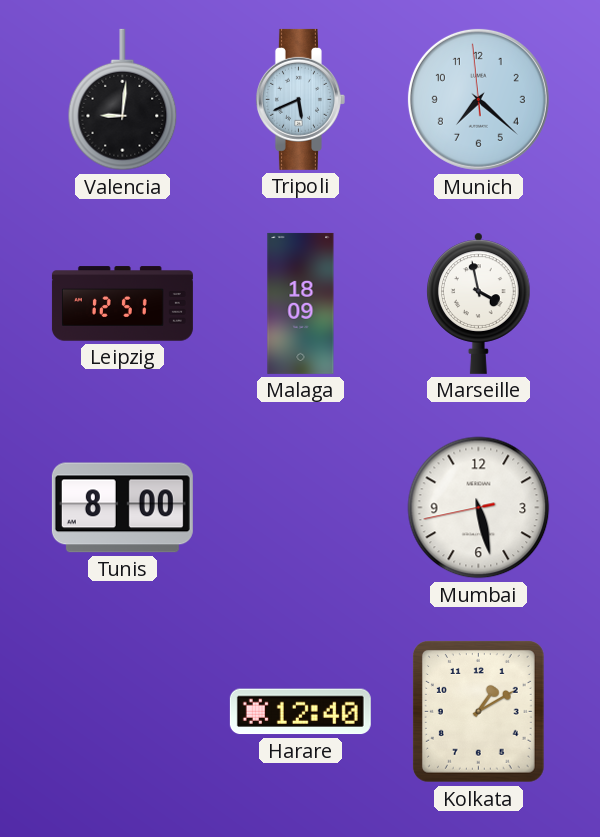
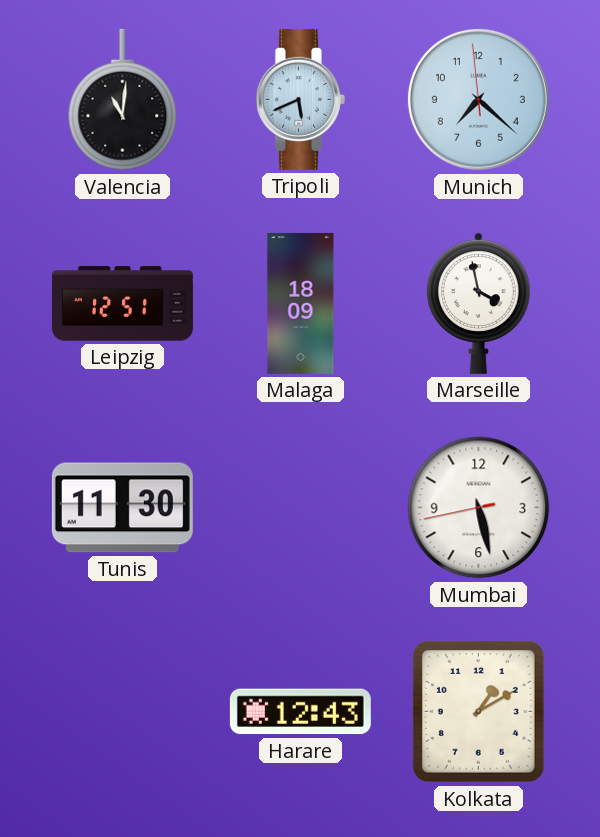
Valencia: 9:01 -> 11:01 (123, 100)
Tunis: 8:00 -> 11:30 (122, 508)
Harare: 12:40 -> 12:43 (300, 712)
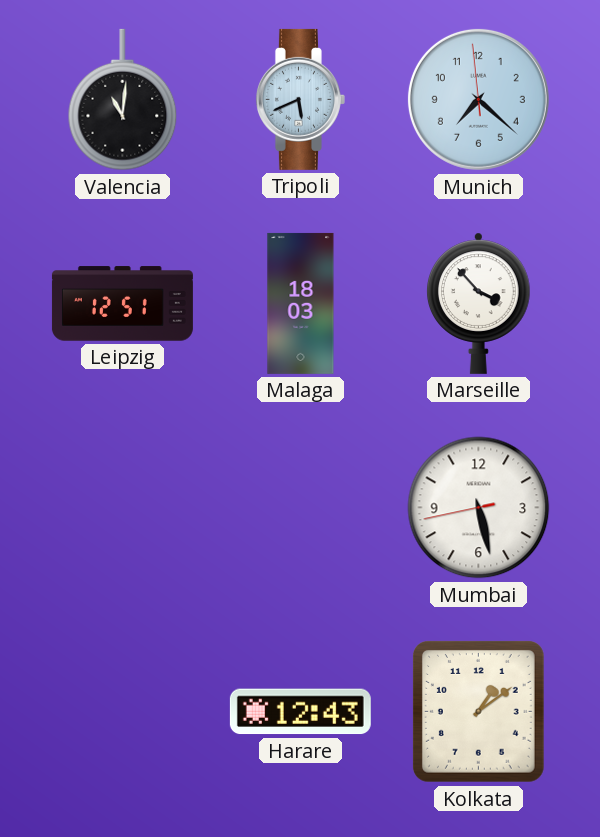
Malaga: 18:09 -> 18:03 (301, 303)
Marseille: 3:58 -> 3:53 (479, 303)
Tunis: 11:30 -> none (122, 508)
Kolkata: 1:10 -> 1:09 (478, 712)
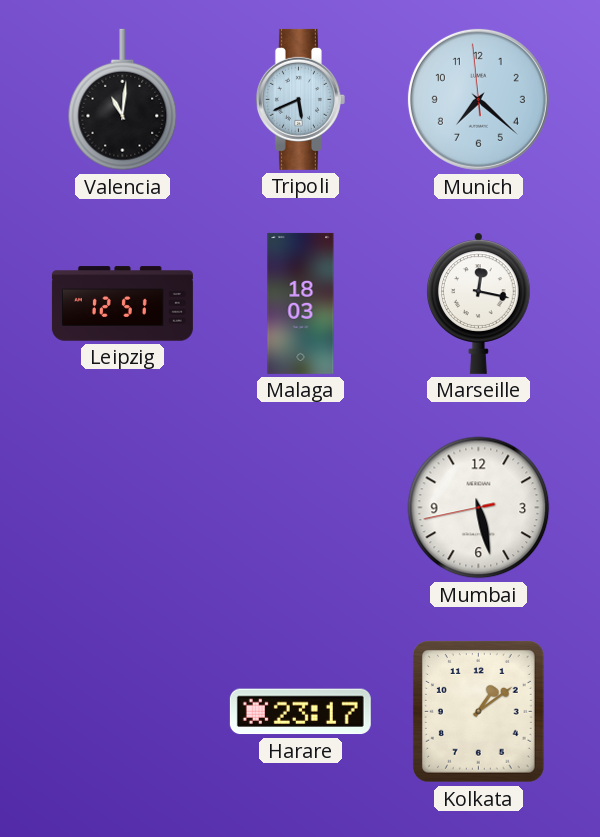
Marseille: 3:53 -> 12:17 (479, 303)
Harare: 12:43 -> 23:17 (300, 712)
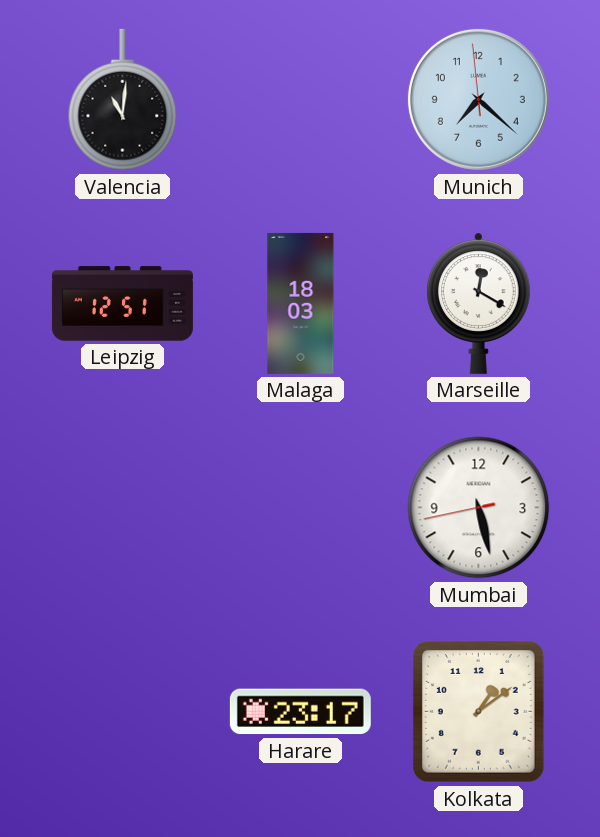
Tripoli: 5:41 -> none (300, 99)
Marseille: 12:17 -> 12:20 (479, 303)
